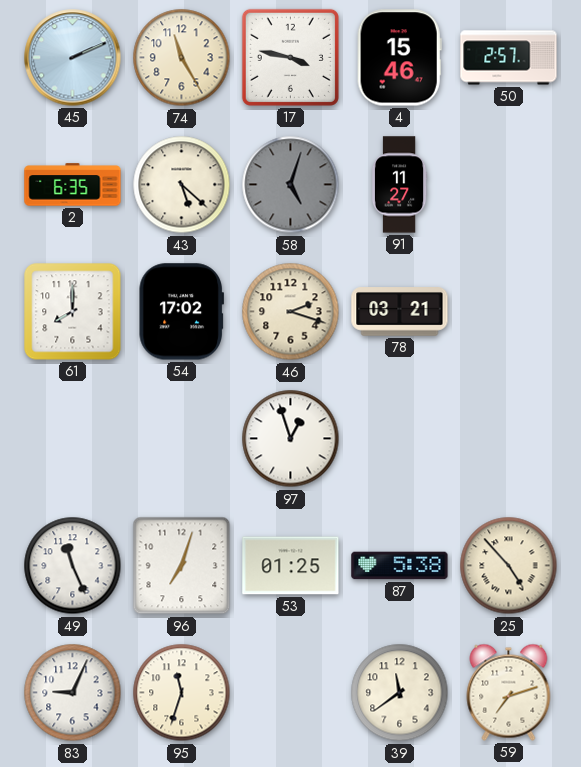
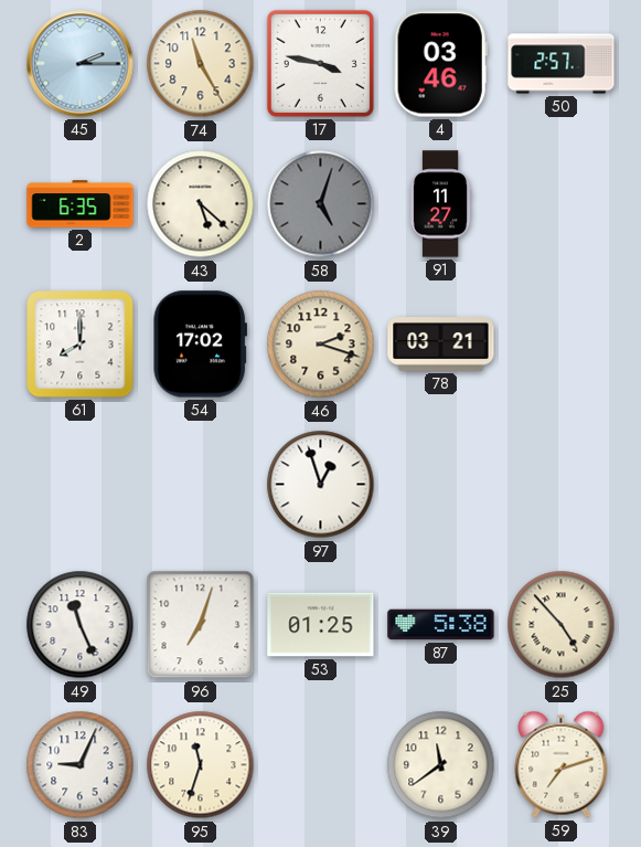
45: 2:11 -> 2:15 (81, 64)
4: 15:46 -> 03:46 (440, 64)
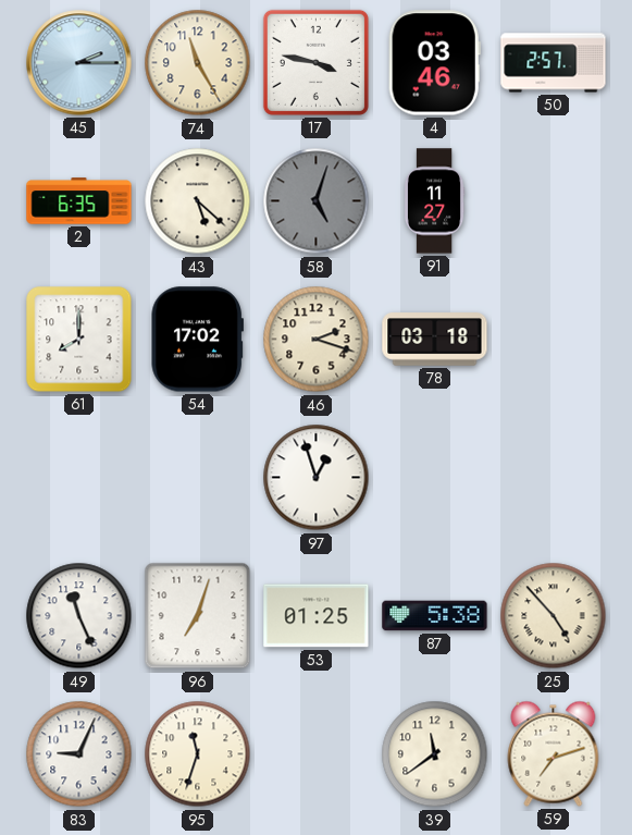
78: 03:21 -> 03:18 (435, 340)
